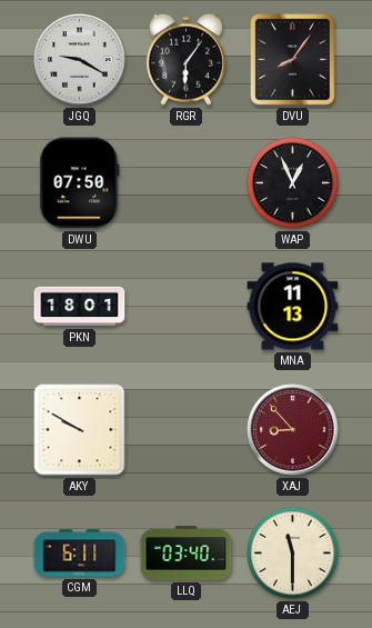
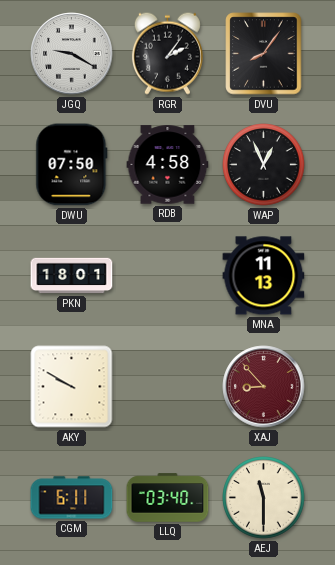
RGR: 6:06 -> 2:06 (167, 53)
RDB: none -> 4:58 (168, 165)
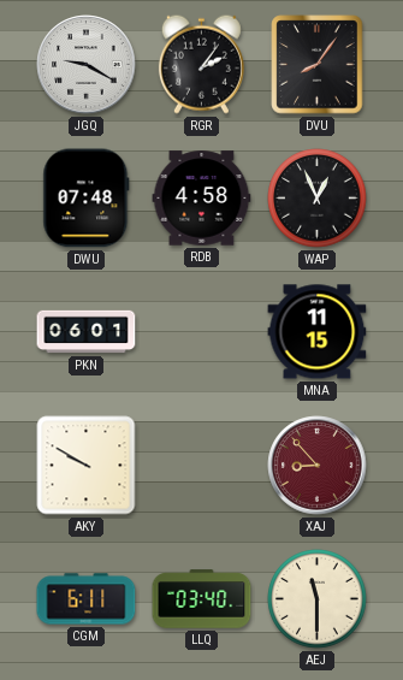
DWU: 07:50 -> 07:48 (87, 199)
PKN: 18:01 -> 06:01 (87, 332)
MNA: 11:13 -> 11:15 (318, 332)
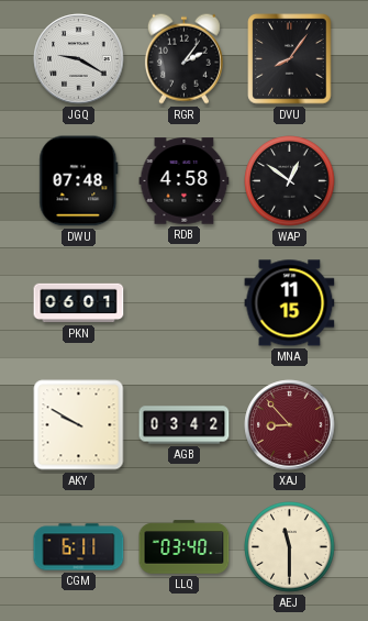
WAP: 12:56 -> 12:51 (290, 181)
AGB: none -> 03:42 (185, 425)
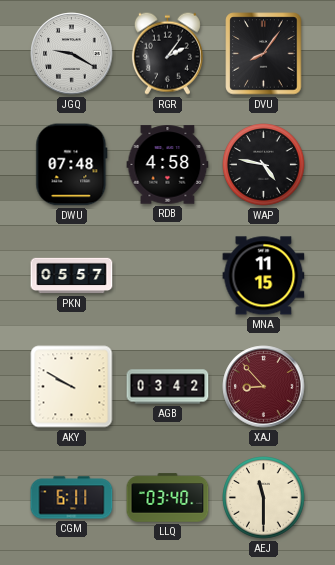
WAP: 12:51 -> 4:47 (264, 165)
PKN: 06:01 -> 05:57 (72, 276)
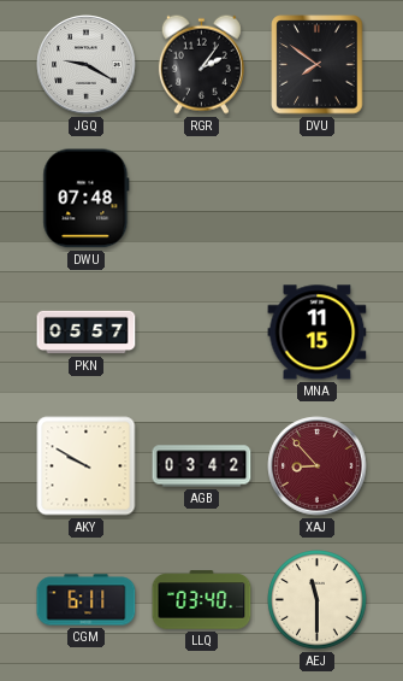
DVU: 8:06 -> 7:51 (318, 65)
RDB: 4:58 -> none (168, 165)
WAP: 4:47 -> none (264, 165)
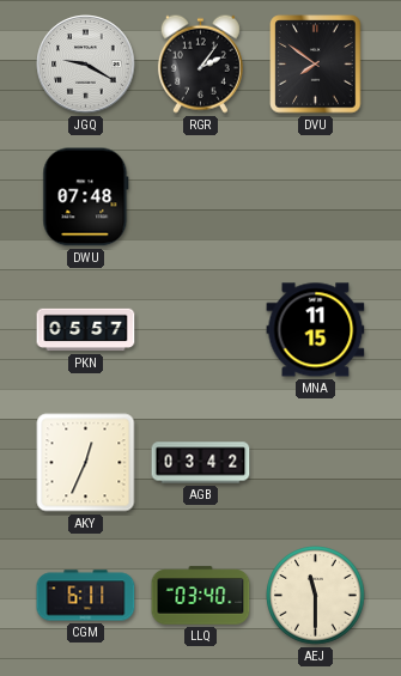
AKY: 9:50 -> 12:34 (86, 463)
XAJ: 8:53 -> none (318, 466)
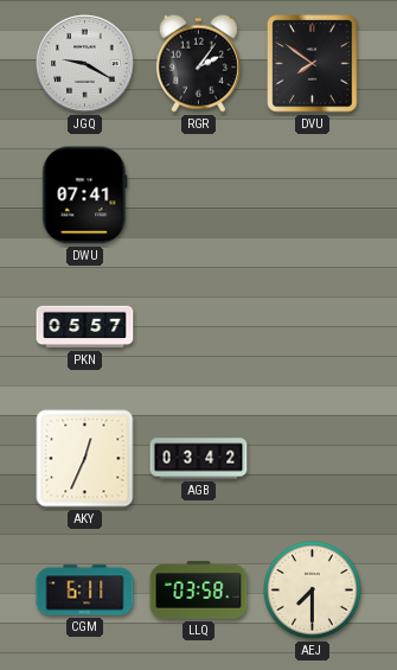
DWU: 07:48 -> 07:41 (85, 196)
MNA: 11:15 -> none (316, 330)
LLQ: 03:40 -> 03:58 (199, 591)
AEJ: 11:30 -> 7:30 (313, 591)
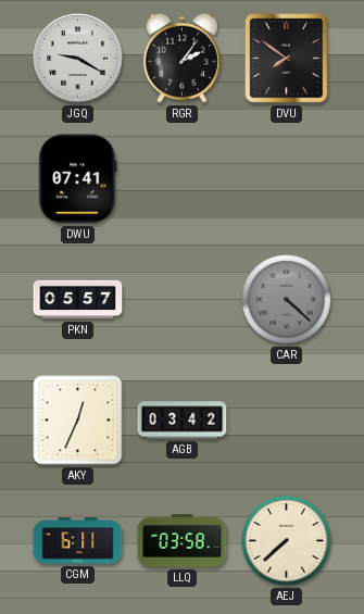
CAR: none -> 4:22 (287, 300)
AEJ: 7:30 -> 7:38 (287, 541)
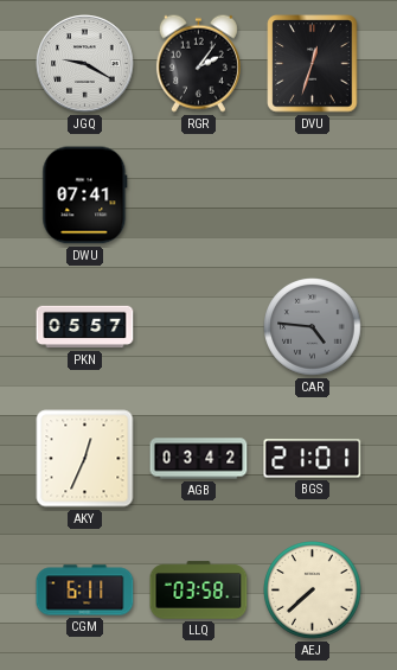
DVU: 7:51 -> 12:33 (313, 64)
CAR: 4:22 -> 4:46 (313, 327)
BGS: none -> 21:01 (313, 459)
